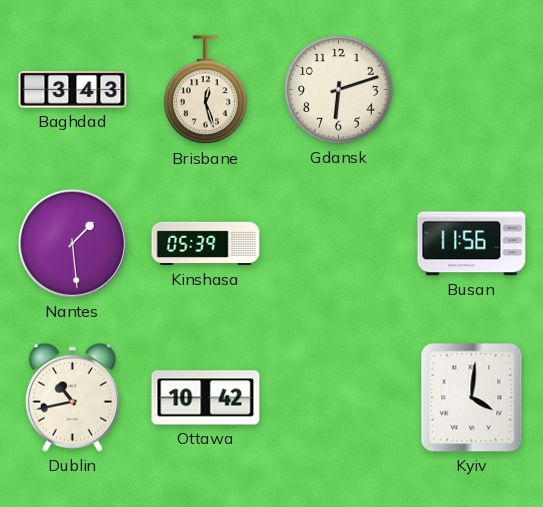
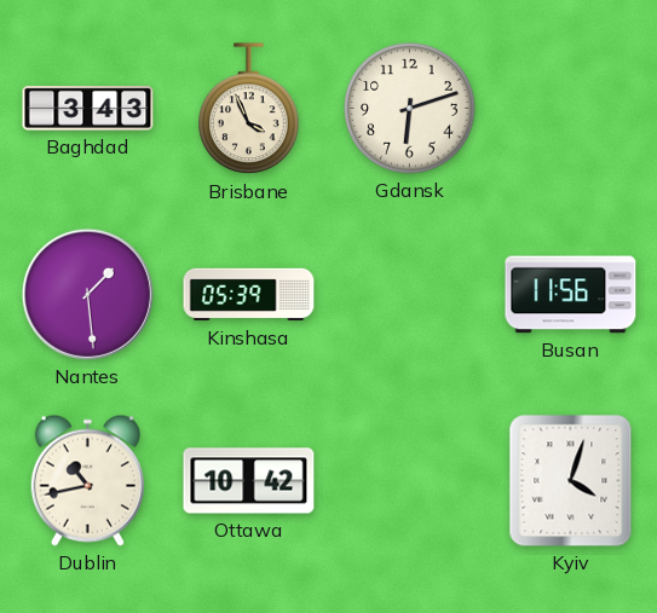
Brisbane: 12:27 -> 3:56 (249, 109)
Kyiv: 4:01 -> 4:03 (571, 481)
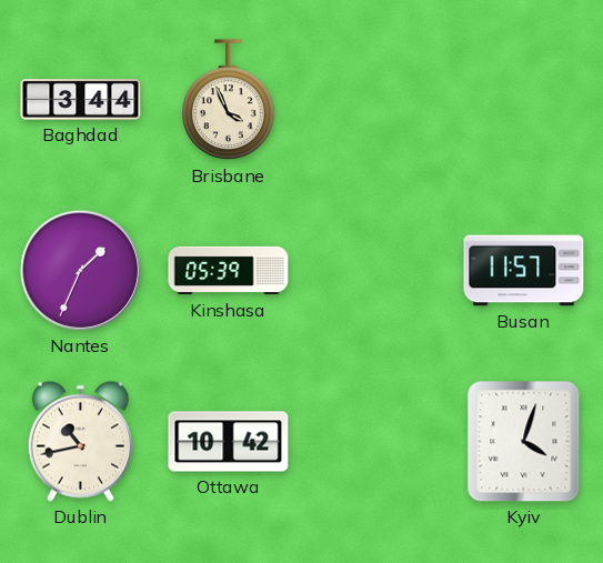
Baghdad: 3:43 -> 3:44 (81, 100)
Gdansk: 6:12 -> none (410, 109)
Nantes: 1:29 -> 1:34 (80, 270)
Busan: 11:56 -> 11:57 (524, 271)
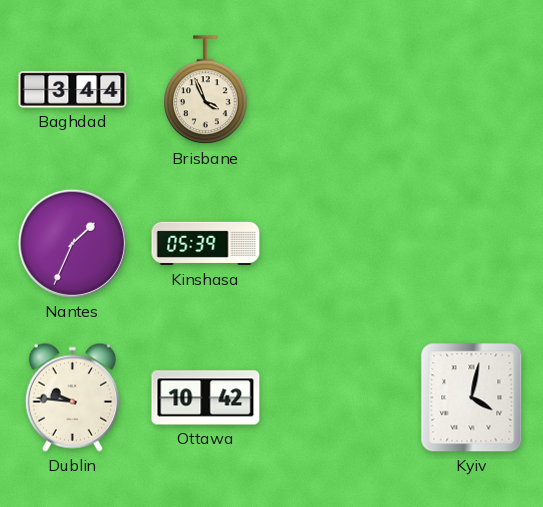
Busan: 11:57 -> none (524, 271)
Dublin: 10:43 -> 9:46 (72, 397)
Kyiv: 4:03 -> 4:02 (472, 398)
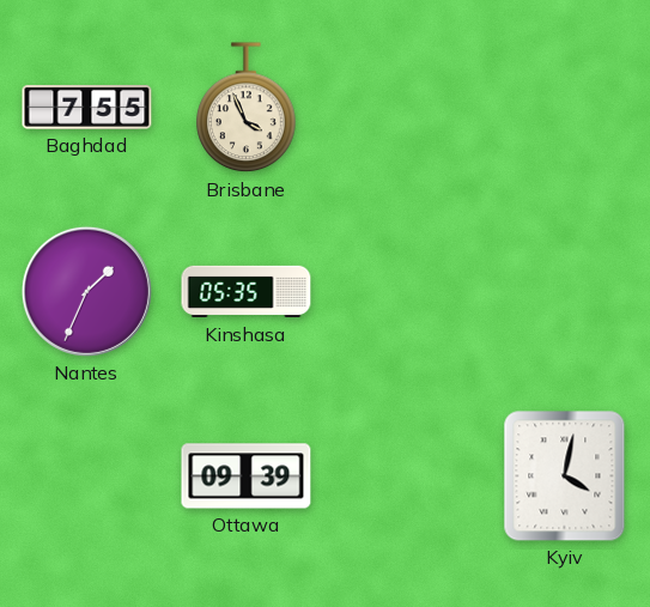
Baghdad: 3:44 -> 7:55 (87, 108)
Kinshasa: 05:39 -> 05:35 (247, 292)
Dublin: 9:46 -> none (72, 397)
Ottawa: 10:42 -> 09:39 (247, 477)
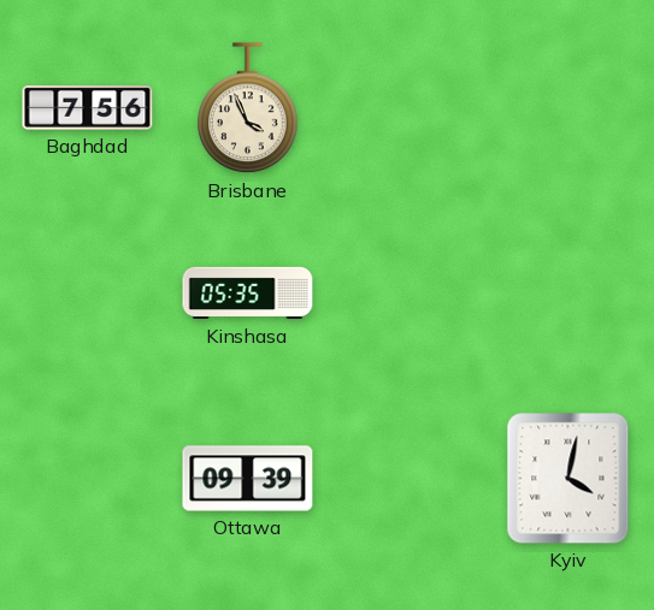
Baghdad: 7:55 -> 7:56 (88, 108)
Nantes: 1:34 -> none (86, 291)
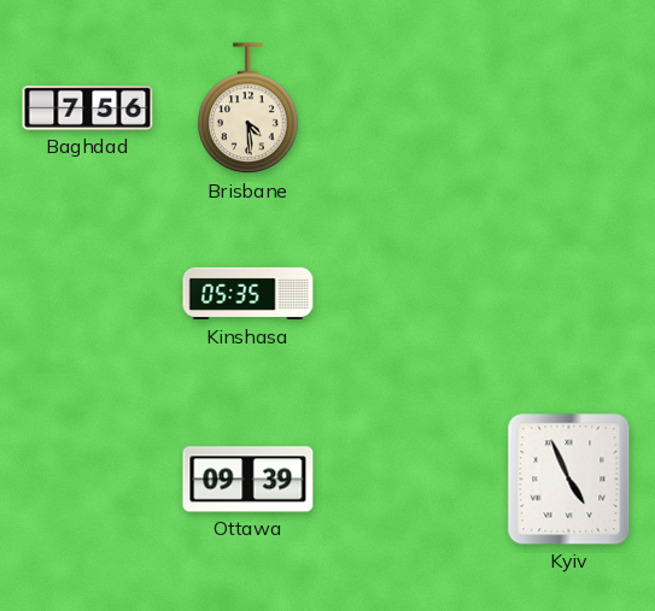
Brisbane: 3:56 -> 4:29 (248, 108)
Kyiv: 4:02 -> 4:56 (569, 480)
